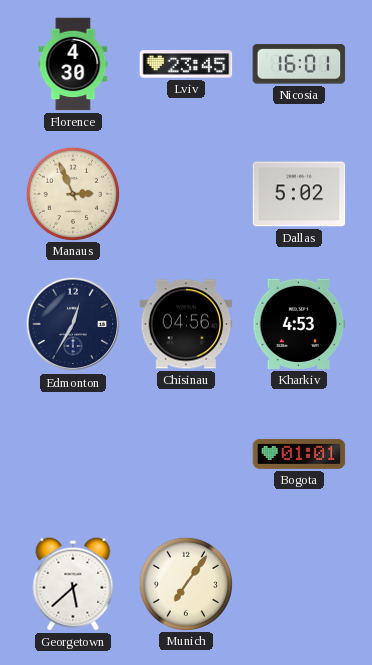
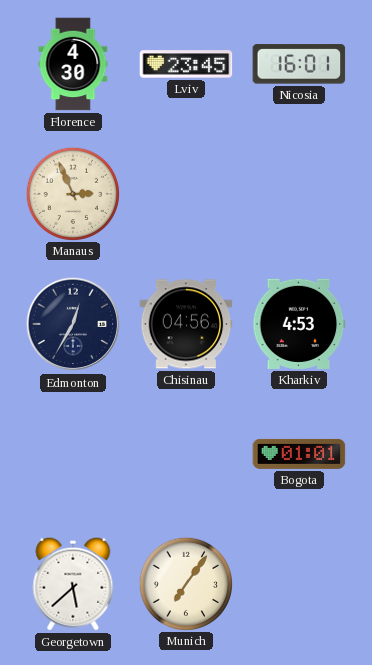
Dallas: 5:02 -> none (299, 194)
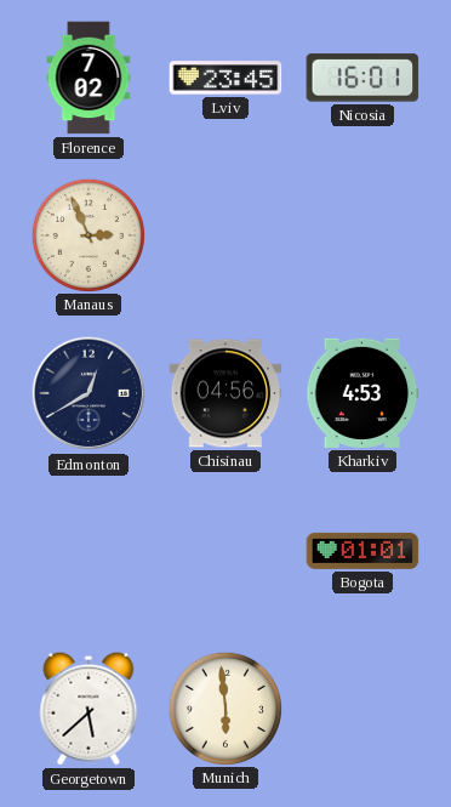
Florence: 4:30 -> 7:02 (89, 78)
Edmonton: 12:35 -> 12:40 (89, 393)
Munich: 7:06 -> 5:59 (224, 707)
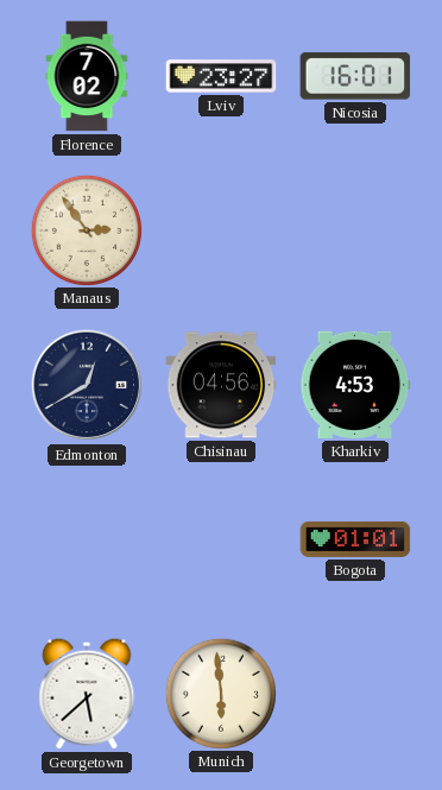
Lviv: 23:45 -> 23:27 (221, 76)
Manaus: 2:56 -> 2:54 (86, 229)
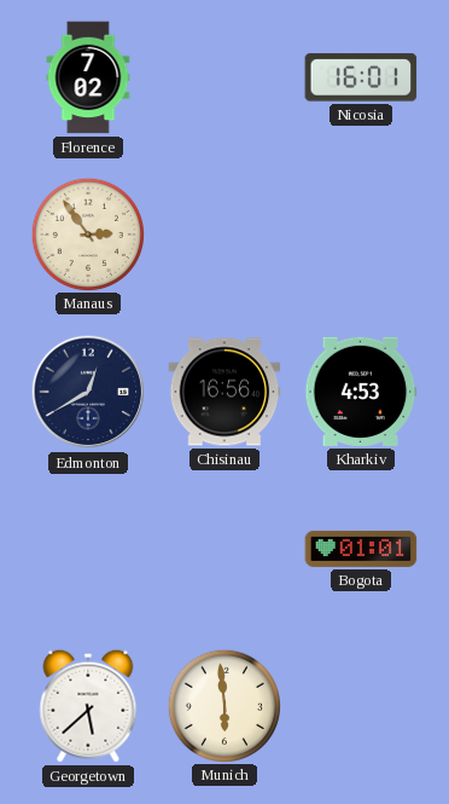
Lviv: 23:27 -> none (221, 76)
Chisinau: 04:56 -> 16:56 (224, 392)
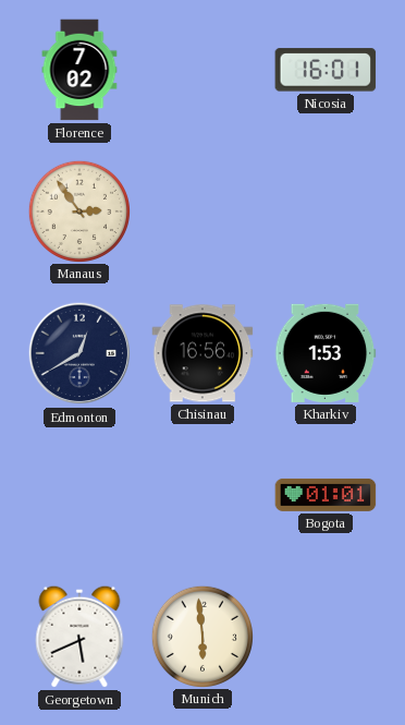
Kharkiv: 4:53 -> 1:53 (326, 353)
Georgetown: 5:38 -> 5:41 (79, 637)
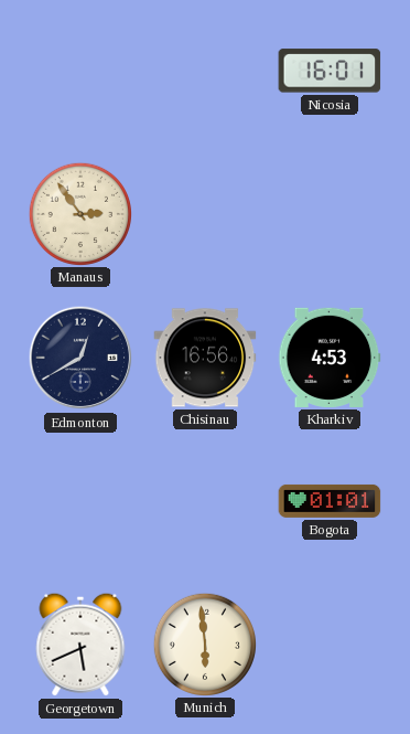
Florence: 7:02 -> none (79, 70)
Kharkiv: 1:53 -> 4:53 (330, 358)
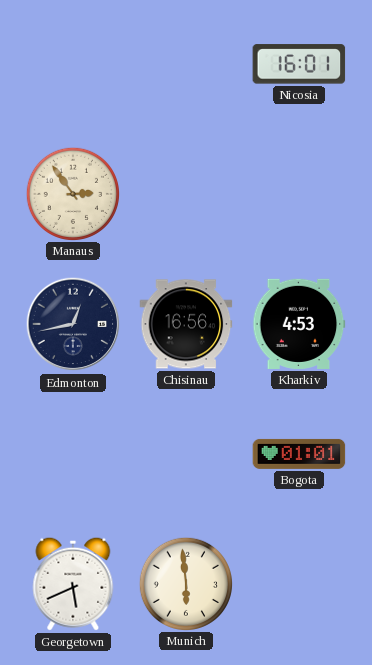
Edmonton: 12:40 -> 12:43 (73, 324)
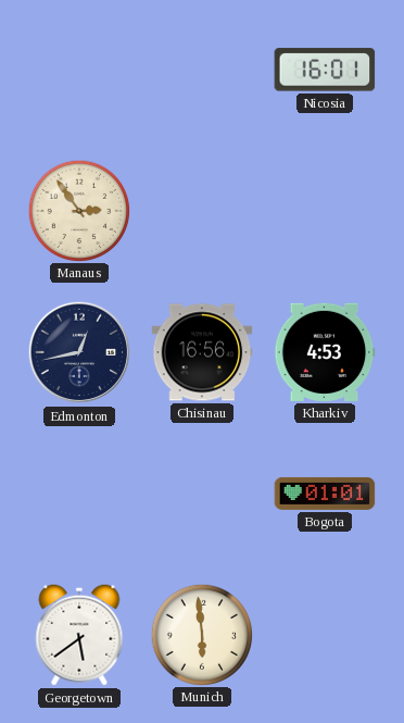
Georgetown: 5:41 -> 5:39 (79, 635)
